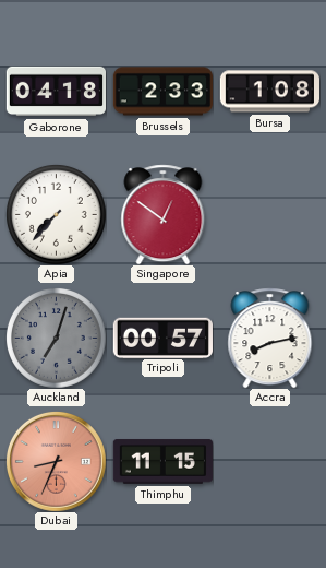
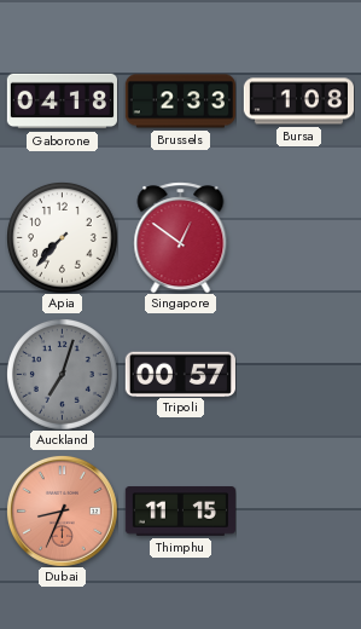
Accra: 8:13 -> none (270, 338)
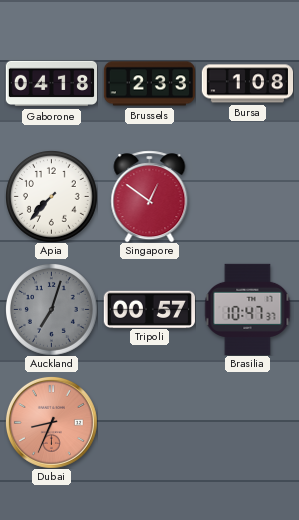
Brasilia: none -> 10:47 (248, 309)
Thimphu: 11:15 -> none (180, 512)
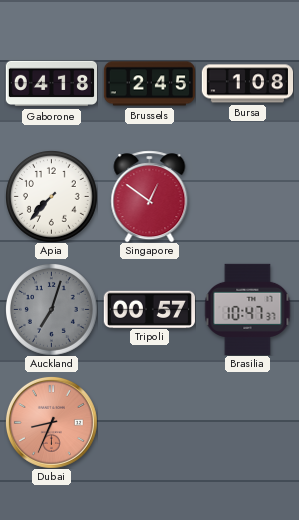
Brussels: 2:33 -> 2:45 (149, 84)
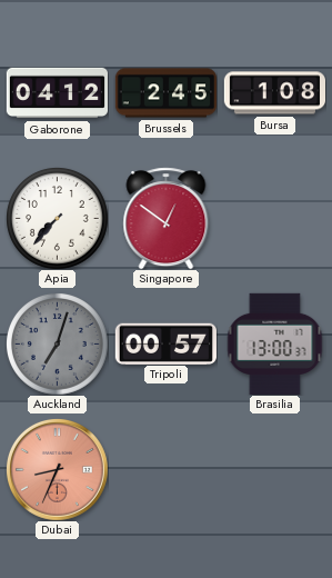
Gaborone: 04:18 -> 04:12 (57, 93)
Brasilia: 10:47 -> 13:00 (275, 343)
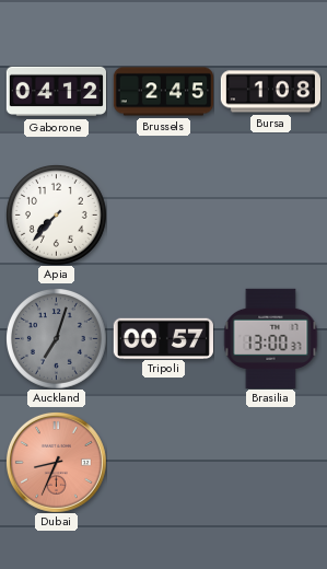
Singapore: 12:51 -> none (167, 218)
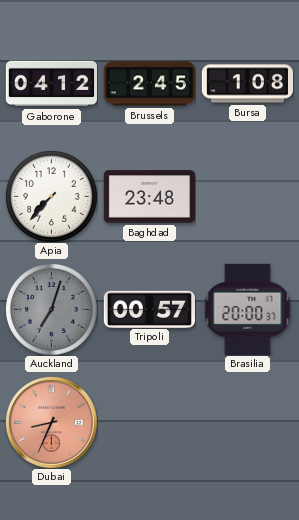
Baghdad: none -> 23:48 (149, 197)
Brasilia: 13:00 -> 20:00 (248, 309)
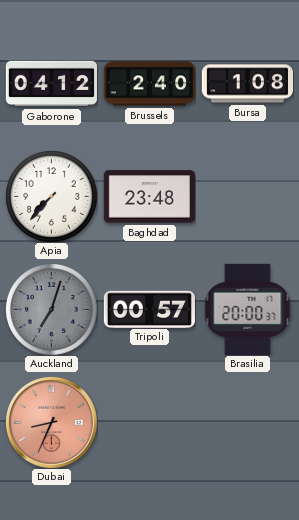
Brussels: 2:45 -> 2:40 (149, 84)
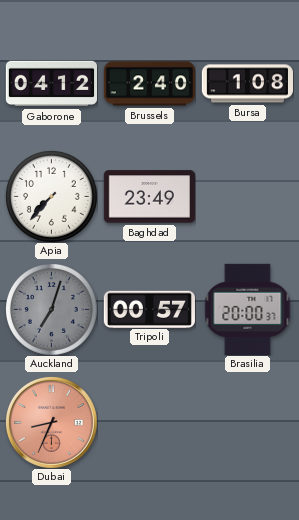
Baghdad: 23:48 -> 23:49 (149, 197)
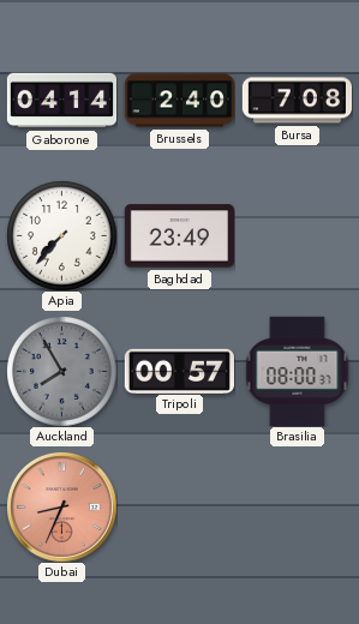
Gaborone: 04:12 -> 04:14 (61, 101)
Bursa: 1:08 -> 7:08 (297, 101)
Auckland: 7:03 -> 7:55 (62, 372)
Brasilia: 20:00 -> 08:00 (298, 371)
